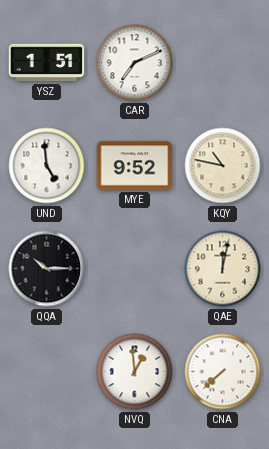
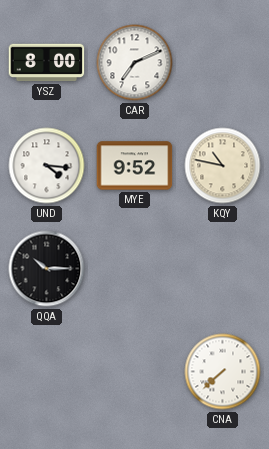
YSZ: 1:51 -> 8:00 (47, 63)
UND: 4:59 -> 4:16 (47, 166)
QAE: 12:02 -> none (223, 269)
NVQ: 12:59 -> none (135, 372)
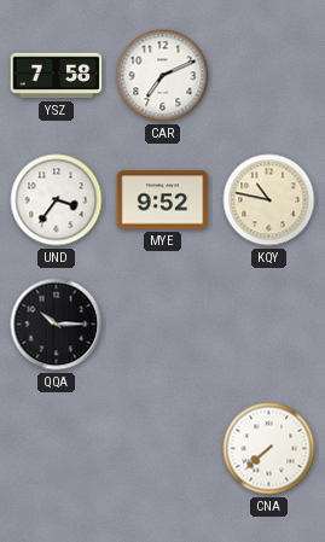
YSZ: 8:00 -> 7:58 (57, 76)
UND: 4:16 -> 3:36 (57, 200)
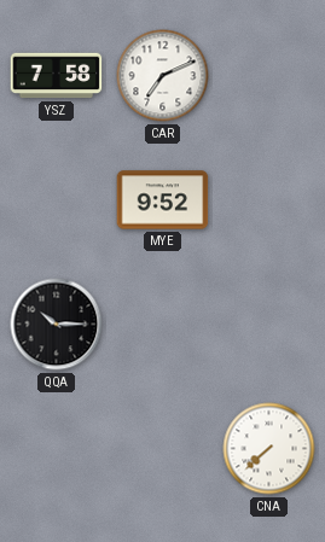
UND: 3:36 -> none (57, 200)
KQY: 10:47 -> none (269, 200)
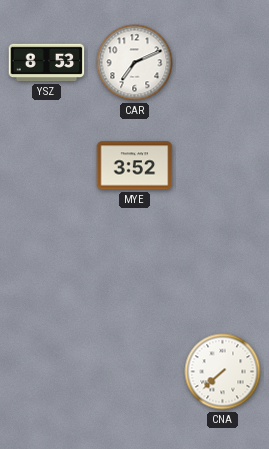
YSZ: 7:58 -> 8:53 (47, 63)
MYE: 9:52 -> 3:52 (135, 166)
QQA: 10:15 -> none (57, 325)
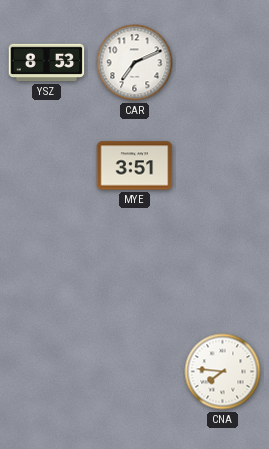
MYE: 3:52 -> 3:51 (135, 166)
CNA: 7:38 -> 7:46 (223, 372)
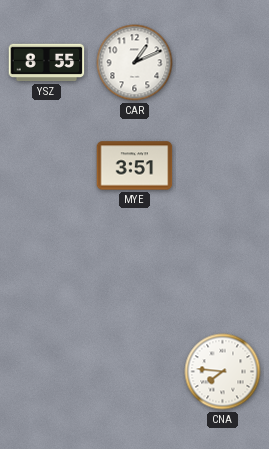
YSZ: 8:53 -> 8:55 (47, 63)
CAR: 7:11 -> 1:11 (135, 63)
